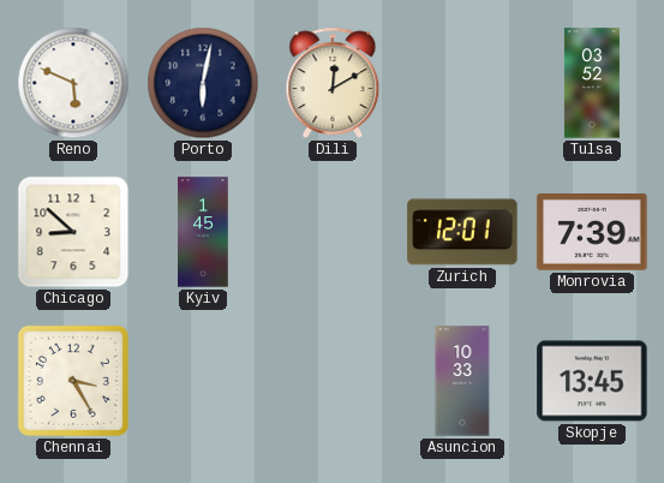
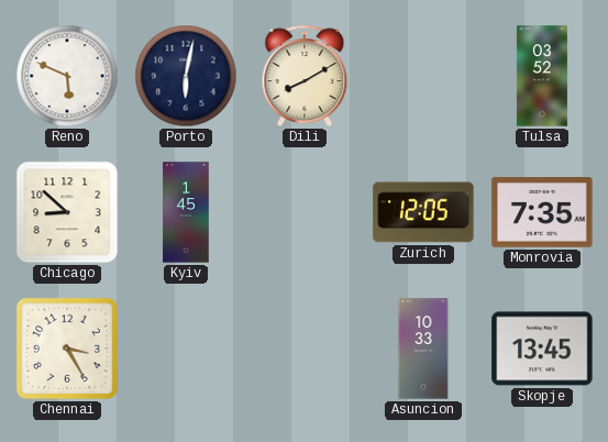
Dili: 12:10 -> 8:10 (305, 76)
Zurich: 12:01 -> 12:05 (423, 212)
Monrovia: 7:39 -> 7:35 (542, 213)
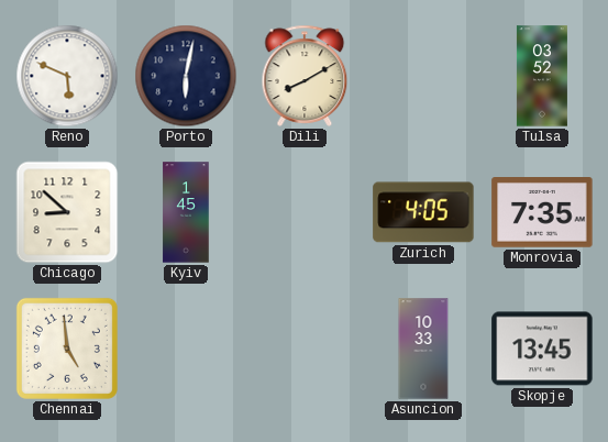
Zurich: 12:05 -> 4:05 (423, 212)
Chennai: 3:25 -> 4:59 (67, 349)
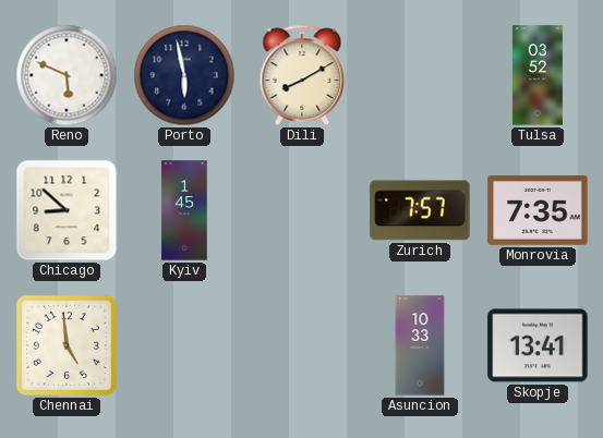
Porto: 6:02 -> 5:58 (184, 75)
Zurich: 4:05 -> 7:57 (420, 210)
Skopje: 13:45 -> 13:41 (538, 345)
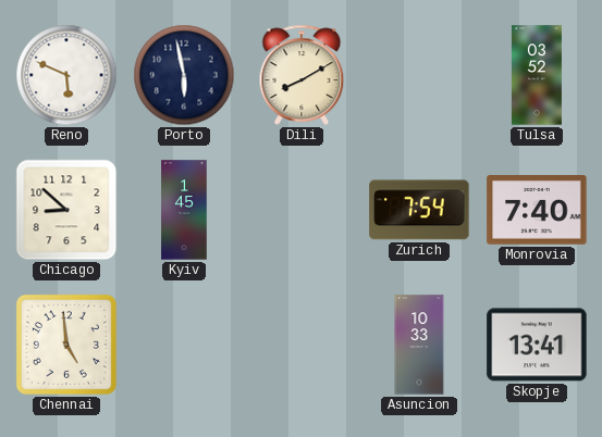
Zurich: 7:57 -> 7:54 (419, 210)
Monrovia: 7:35 -> 7:40 (537, 211)
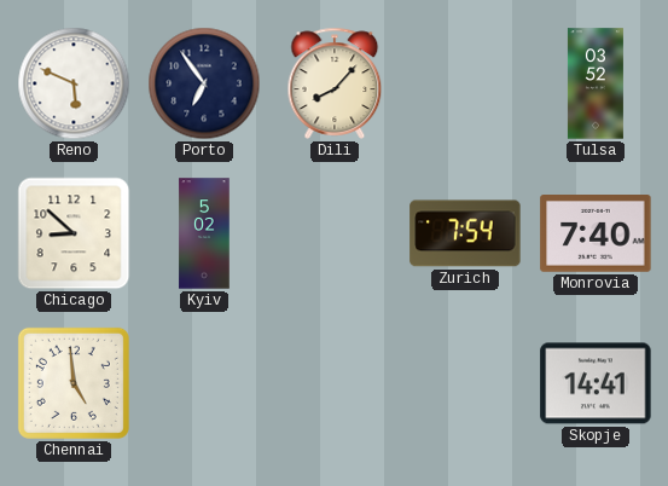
Porto: 5:58 -> 6:54 (204, 83)
Dili: 8:10 -> 8:07 (335, 83)
Kyiv: 1:45 -> 5:02 (204, 233)
Asuncion: 10:33 -> none (419, 345)
Skopje: 13:41 -> 14:41 (596, 383)
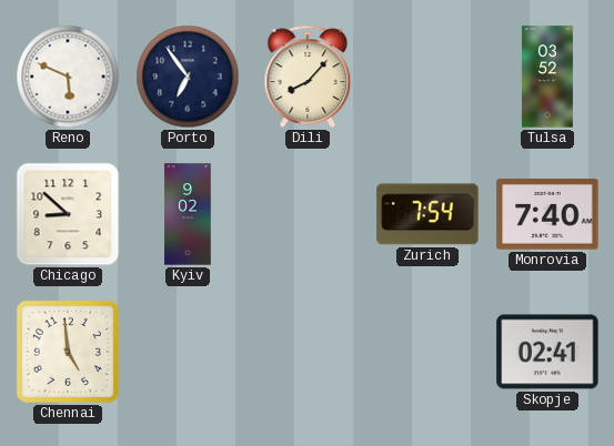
Kyiv: 5:02 -> 9:02 (188, 214)
Skopje: 14:41 -> 02:41 (547, 352)
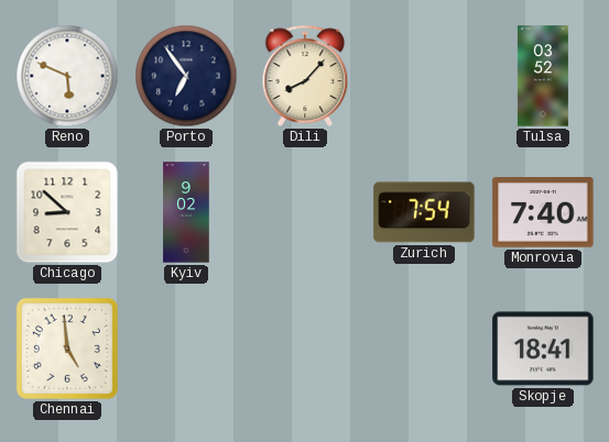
Skopje: 02:41 -> 18:41 (543, 349)
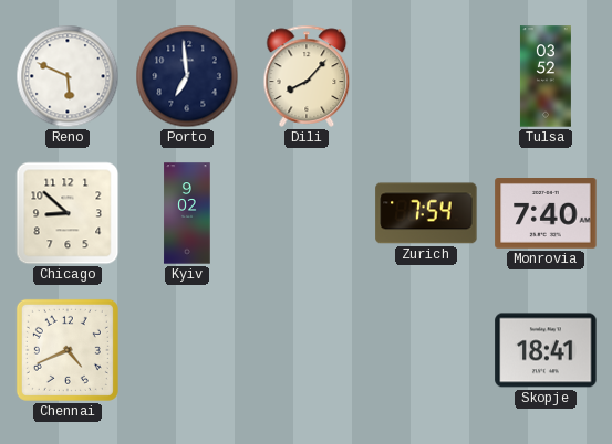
Porto: 6:54 -> 6:59 (187, 76)
Chennai: 4:59 -> 4:41 (68, 350)
